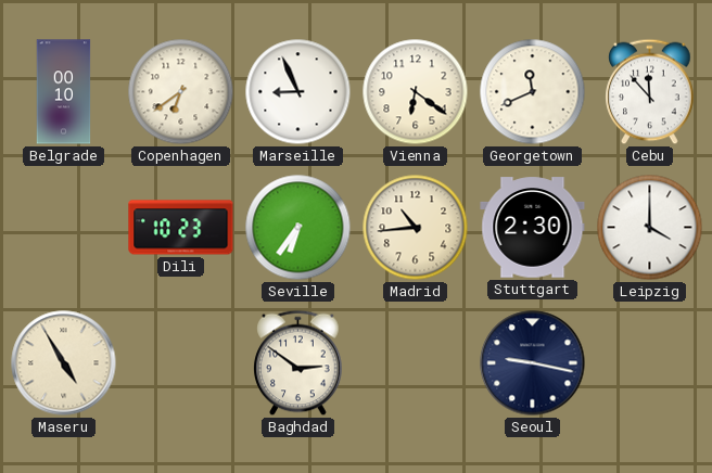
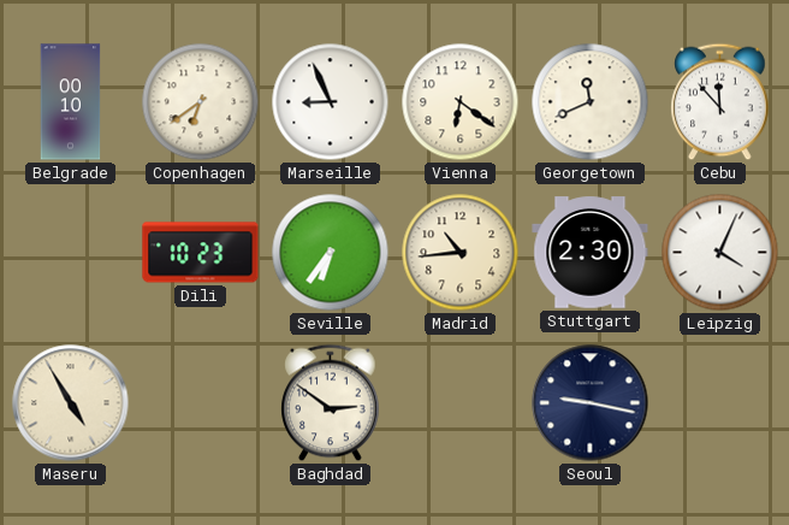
Leipzig: 4:00 -> 4:04 (720, 253)
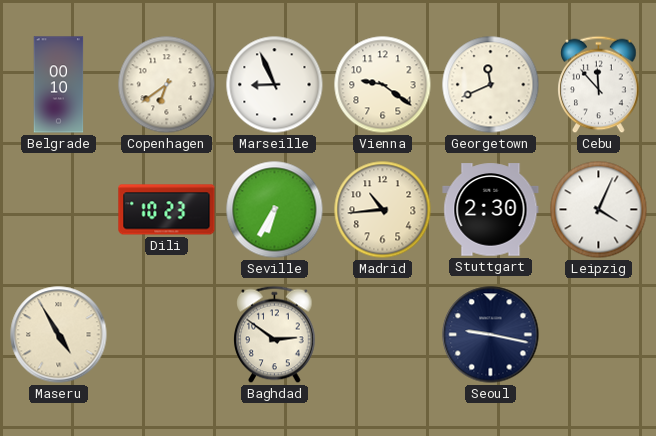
Vienna: 6:21 -> 9:21 (383, 85)
Seville: 6:36 -> 6:35 (275, 210)
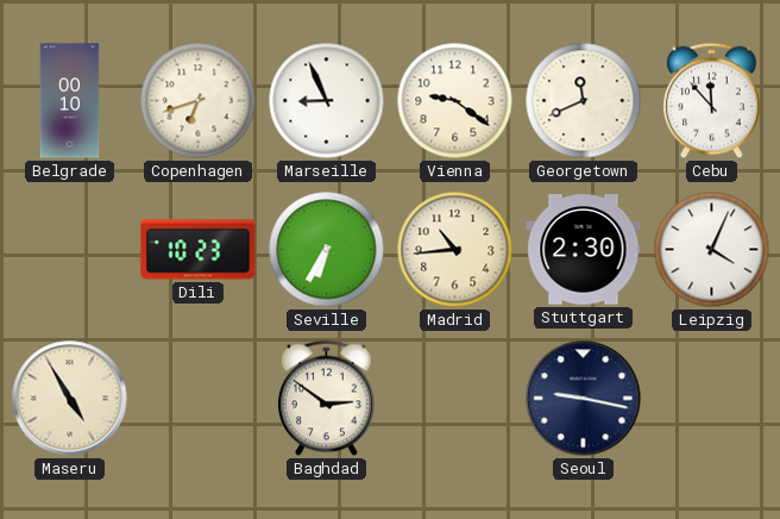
Copenhagen: 6:39 -> 6:42 (199, 101)
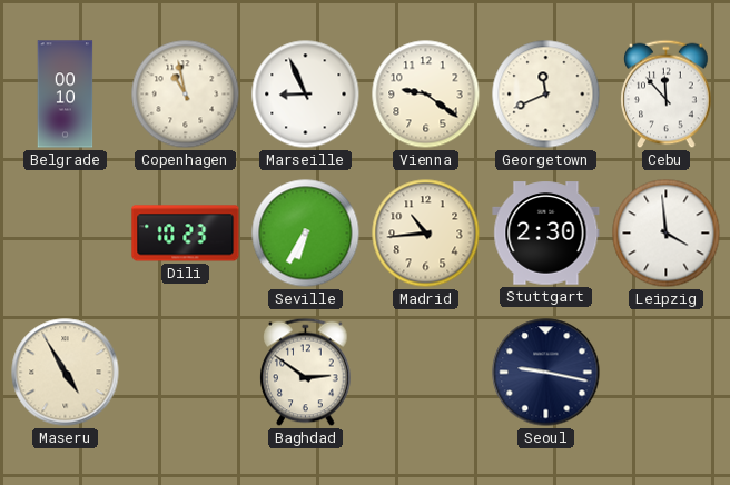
Copenhagen: 6:42 -> 10:58 (186, 95)
Leipzig: 4:04 -> 3:59 (667, 234)
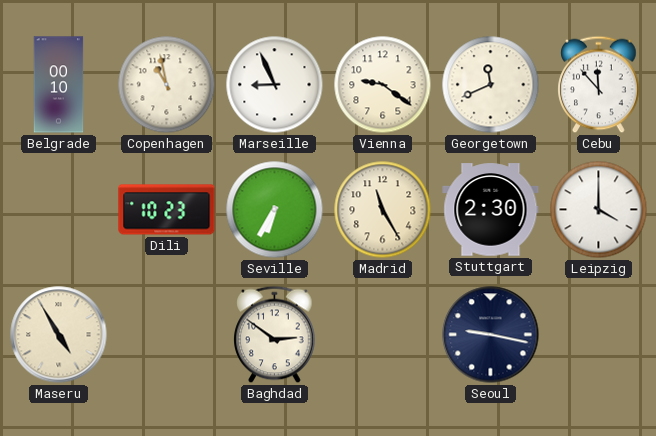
Madrid: 10:44 -> 11:25 (383, 210)
Leipzig: 3:59 -> 4:00 (599, 210)
